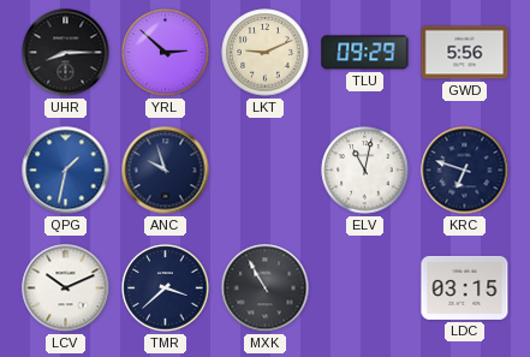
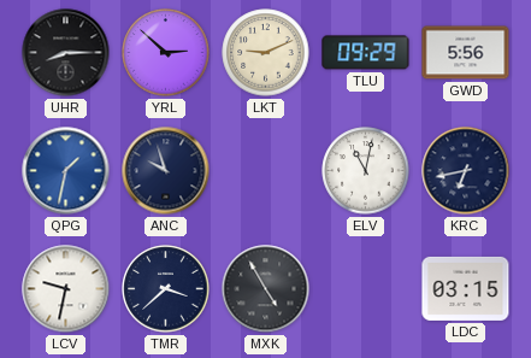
KRC: 6:48 -> 6:43 (466, 171)
LCV: 10:11 -> 9:32 (66, 289)
MXK: 10:55 -> 4:55 (266, 289)
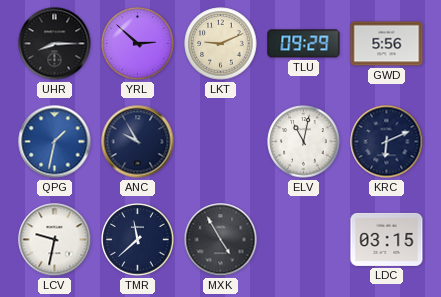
ANC: 9:57 -> 9:55 (138, 142)
KRC: 6:43 -> 6:11 (387, 142)
TMR: 3:38 -> 11:38 (138, 240)
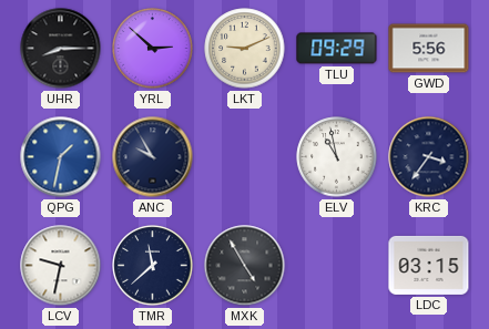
ELV: 11:02 -> 10:58 (337, 157)
KRC: 6:11 -> 3:36 (429, 157)
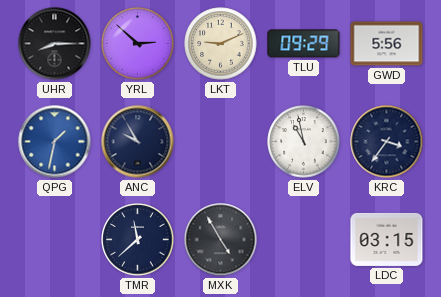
LCV: 9:32 -> none (61, 266)
